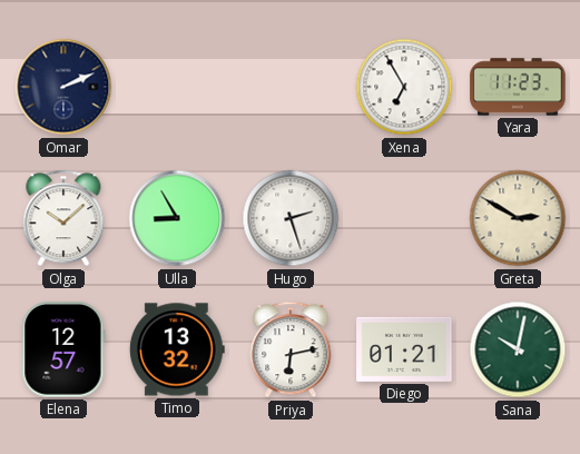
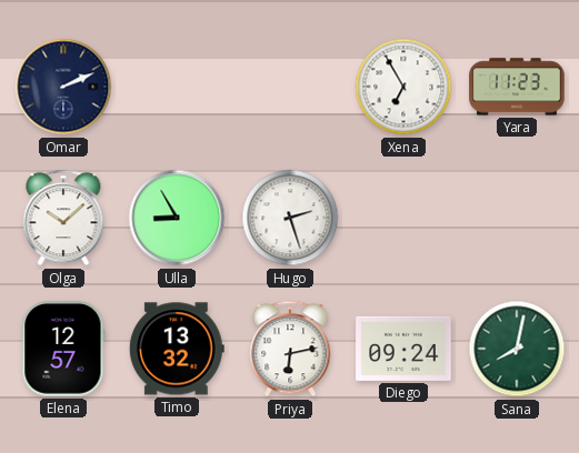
Greta: 2:50 -> none (518, 218)
Diego: 01:21 -> 09:24 (403, 349)
Sana: 10:02 -> 8:02 (517, 349)
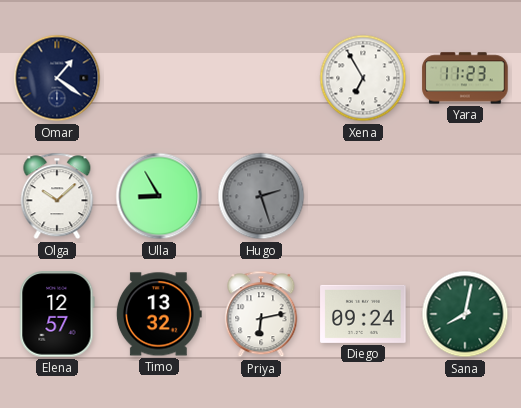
Omar: 2:11 -> 1:21 (57, 78)
Hugo dial: white -> grey (261, 196)
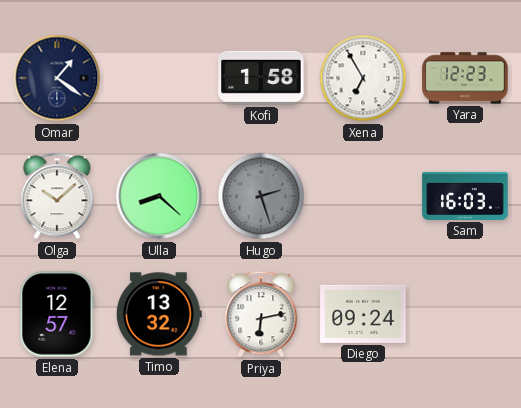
Kofi: none -> 1:58 (261, 78)
Yara: 11:23 -> 12:23 (465, 78)
Ulla: 8:55 -> 8:22 (159, 196)
Sam: none -> 16:03 (465, 196)
Sana: 8:02 -> none (465, 314)
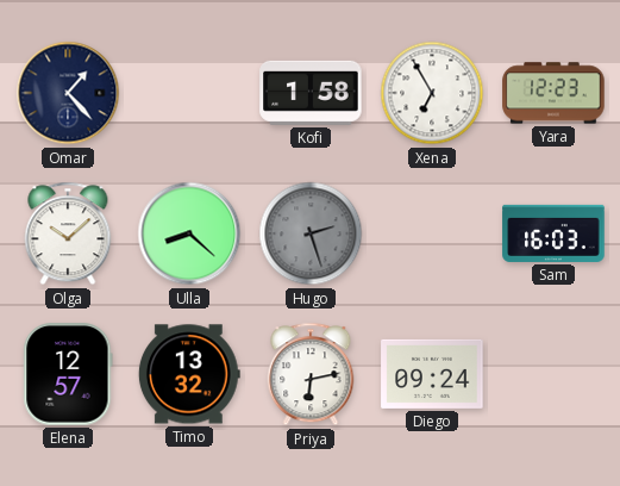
Omar: 1:21 -> 1:23 (68, 93)
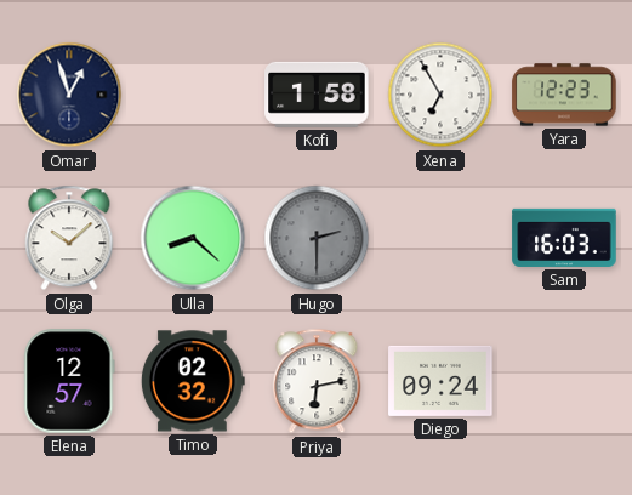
Omar: 1:23 -> 12:57 (69, 95)
Hugo: 2:27 -> 2:30 (317, 238)
Timo: 13:32 -> 02:32 (193, 381)
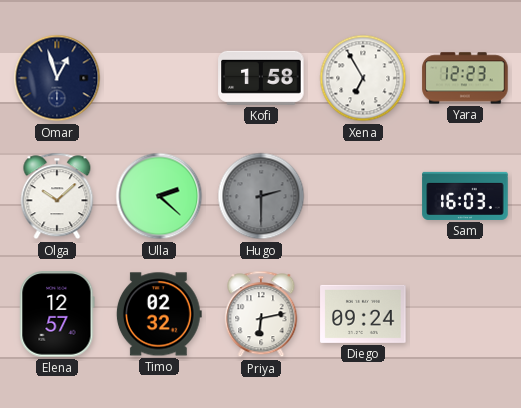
Ulla: 8:22 -> 2:22 (159, 196)
